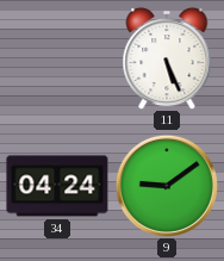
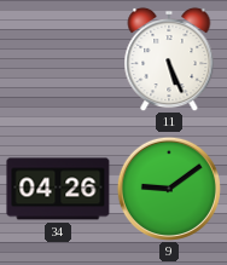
34: 04:24 -> 04:26 (58, 189)
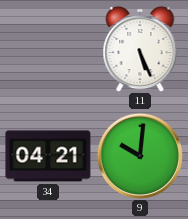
34: 04:26 -> 04:21 (48, 156)
9: 9:09 -> 10:01 (140, 156)
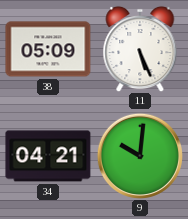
38: none -> 05:09 (48, 49)
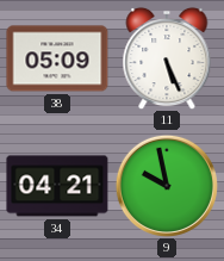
9: 10:01 -> 9:58 (167, 186)
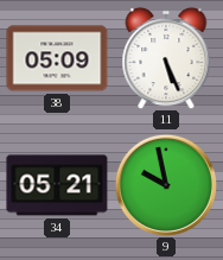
34: 04:21 -> 05:21 (57, 185)
